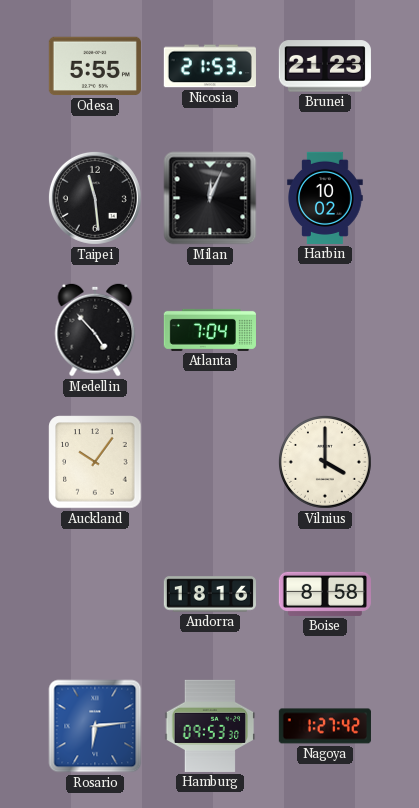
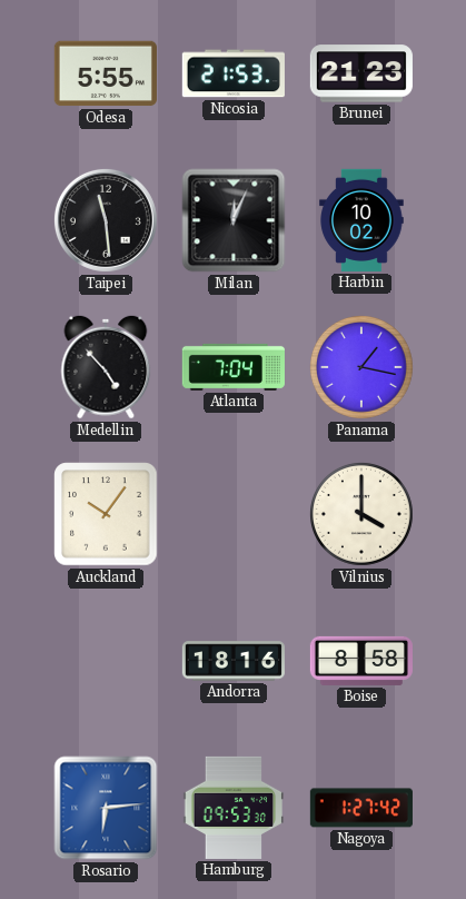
Panama: none -> 1:17 (361, 367)
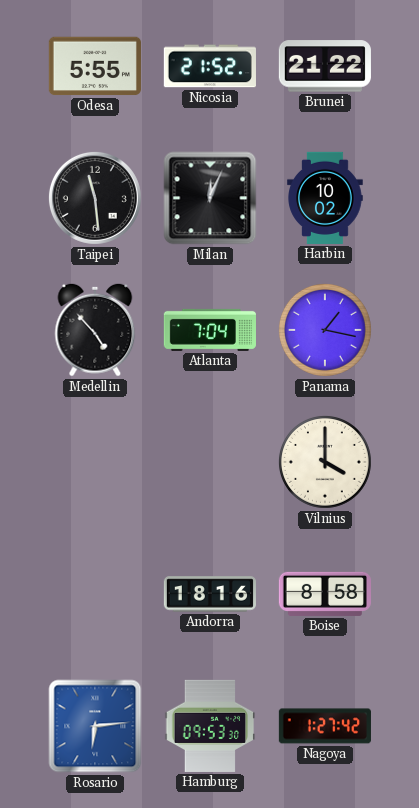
Nicosia: 21:53 -> 21:52 (210, 66)
Brunei: 21:23 -> 21:22 (325, 66)
Auckland: 10:06 -> none (106, 514)
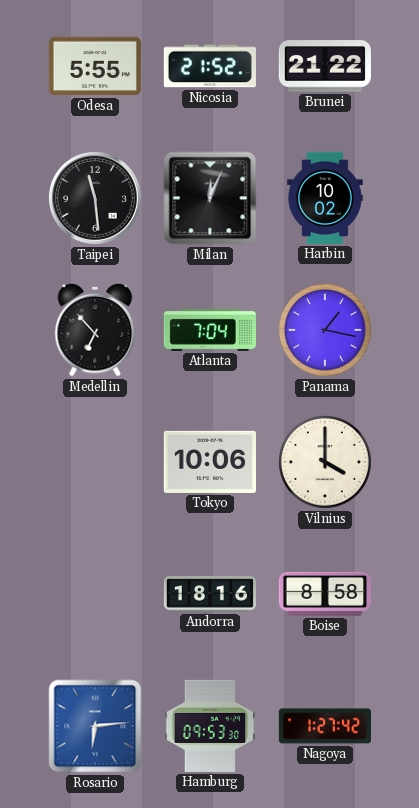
Medellin: 4:53 -> 6:53 (95, 330)
Tokyo: none -> 10:06 (210, 462)
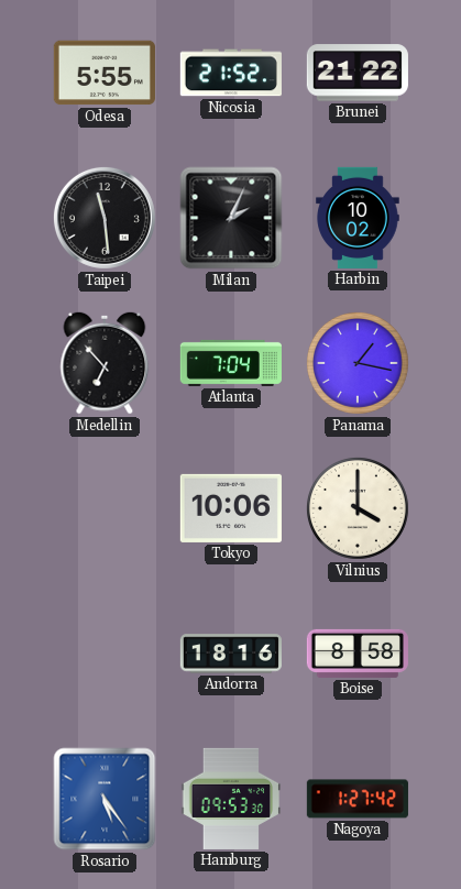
Milan: 12:04 -> 2:04 (231, 218)
Rosario: 6:14 -> 5:24 (105, 799)
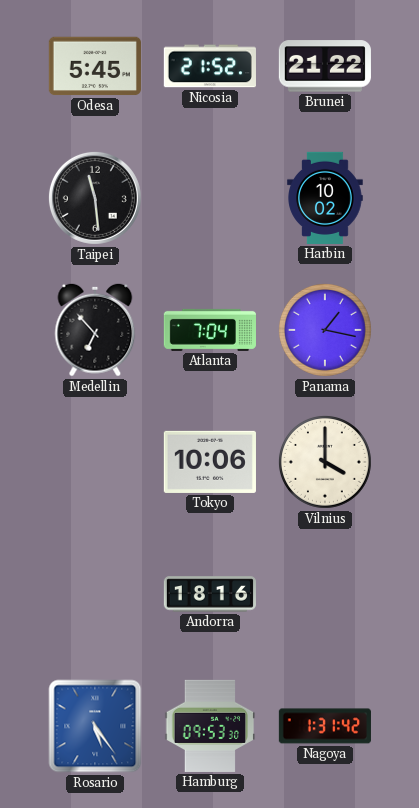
Odesa: 5:55 -> 5:45 (95, 66)
Milan: 2:04 -> none (231, 218)
Boise: 8:58 -> none (358, 654)
Nagoya: 1:27 -> 1:31 (325, 726)
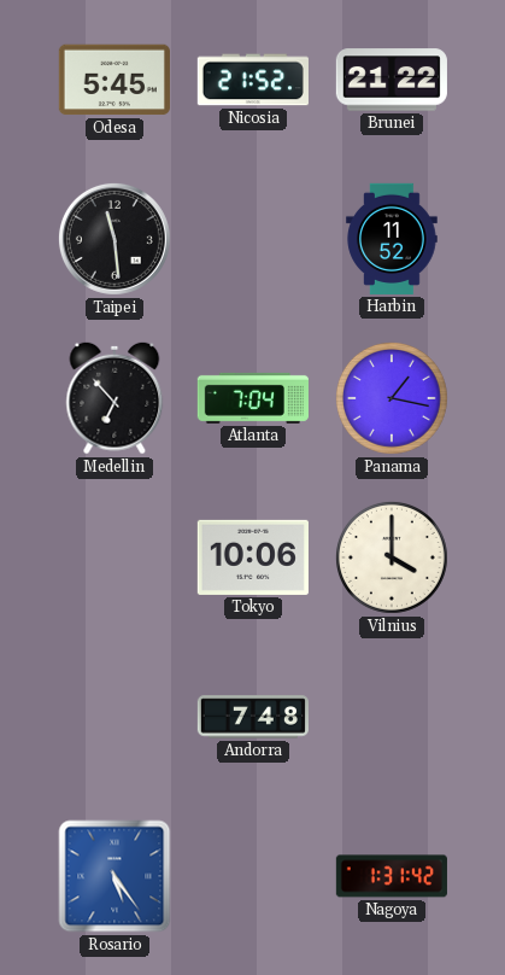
Harbin: 10:02 -> 11:52 (392, 239)
Andorra: 18:16 -> 7:48 (253, 717)
Hamburg: 09:53 -> none (210, 726)
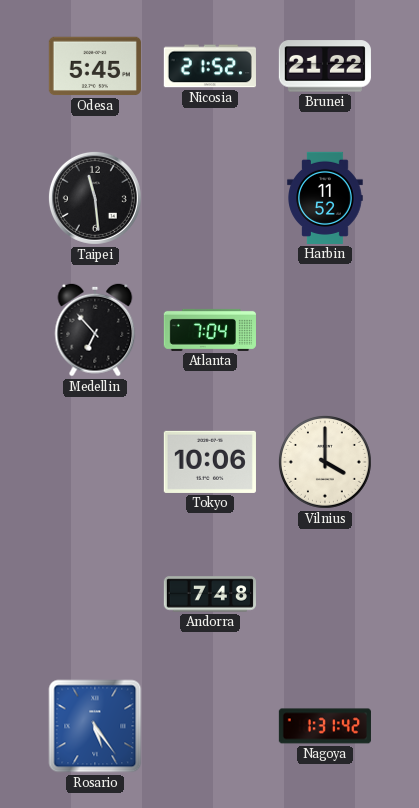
Panama: 1:17 -> none (392, 398)
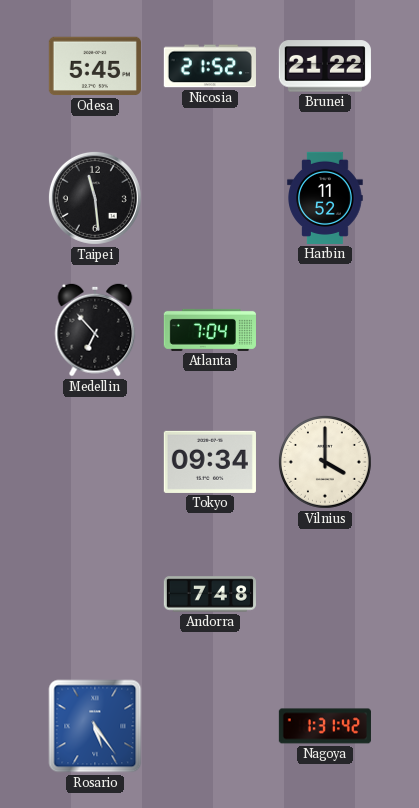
Tokyo: 10:06 -> 09:34 (210, 462)
